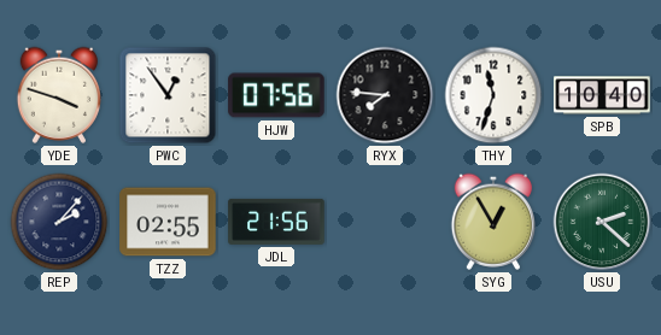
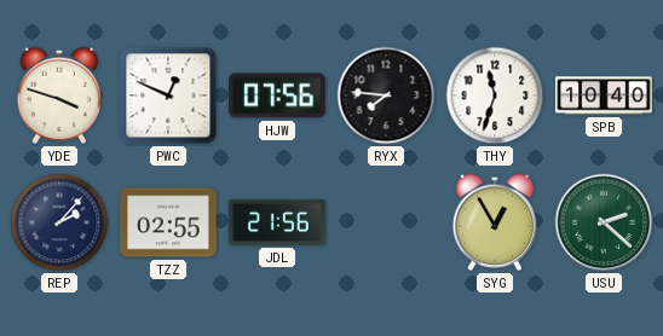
PWC: 12:54 -> 12:49 (168, 95)
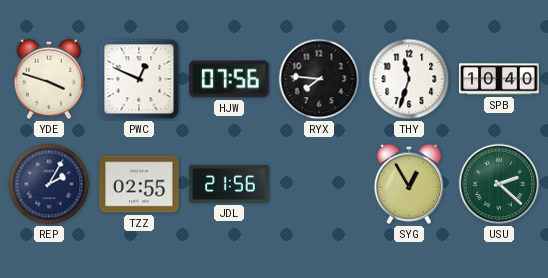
REP: 2:07 -> 2:05 (49, 184)
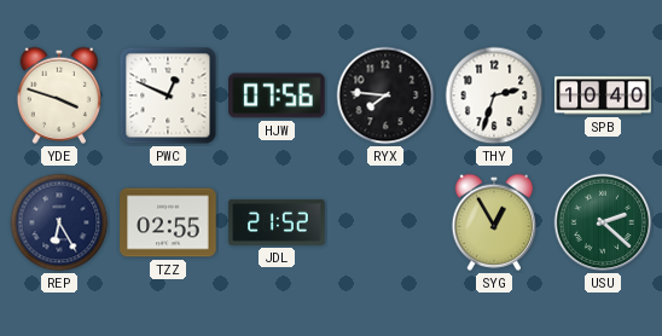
THY: 11:33 -> 2:33 (494, 95)
REP: 2:05 -> 6:25 (59, 222)
JDL: 21:56 -> 21:52 (277, 222)
